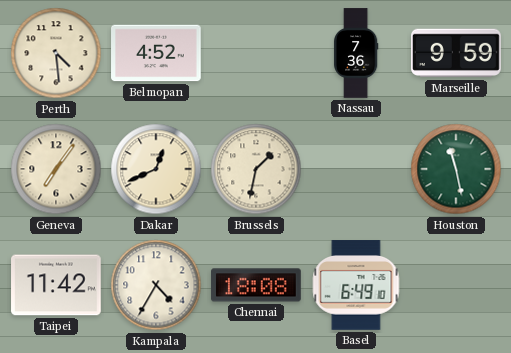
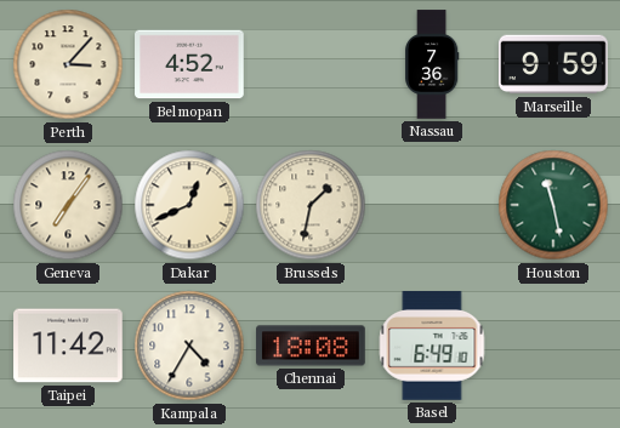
Perth: 4:29 -> 3:07 (68, 64)
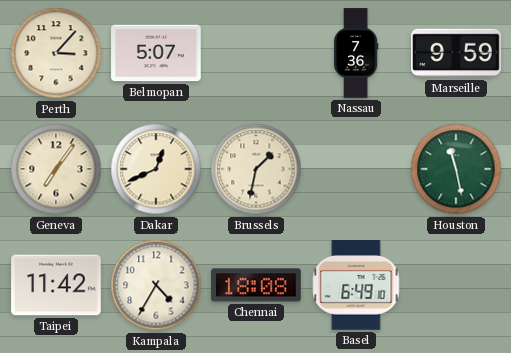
Belmopan: 4:52 -> 5:07 (156, 53)
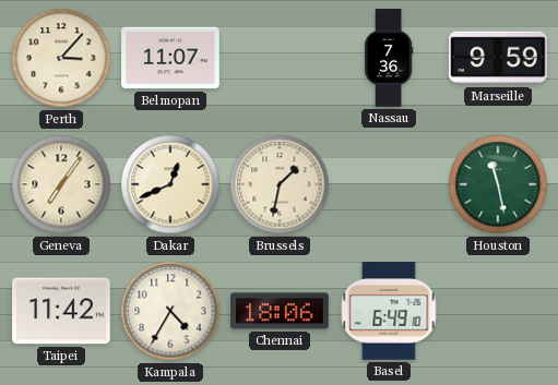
Belmopan: 5:07 -> 11:07 (170, 58)
Chennai: 18:08 -> 18:06 (280, 311)
